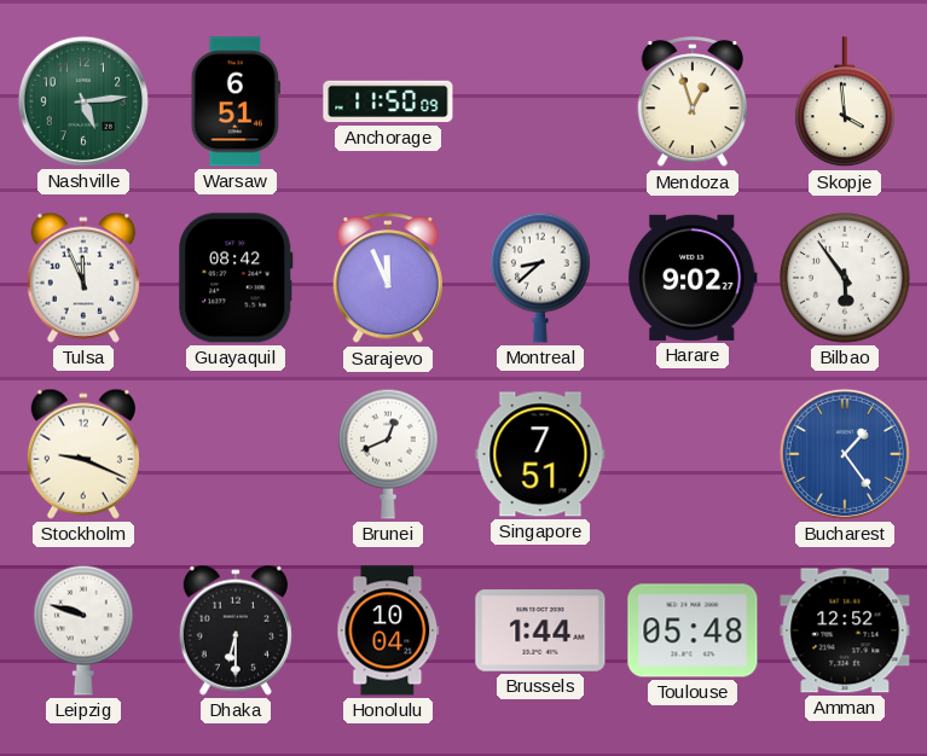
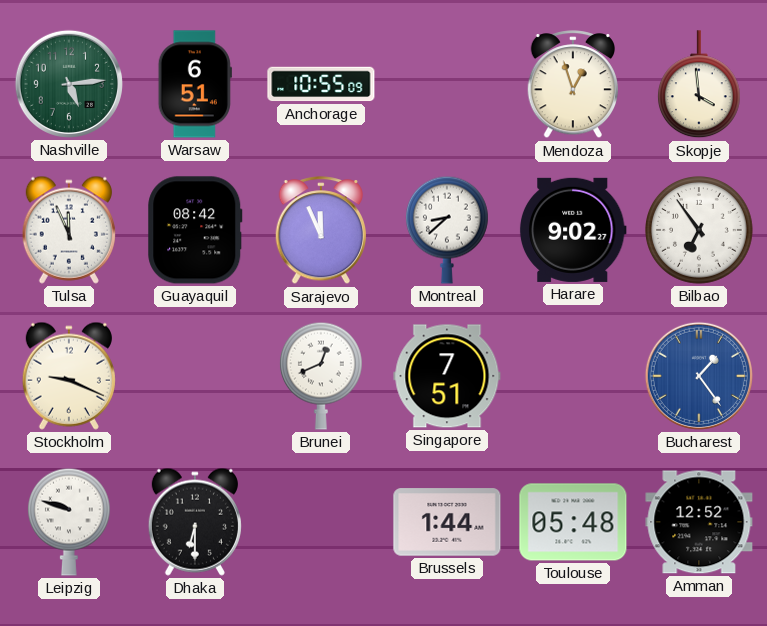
Anchorage: 11:50 -> 10:55 (321, 84)
Bilbao: 5:54 -> 6:54 (700, 231)
Honolulu: 10:04 -> none (388, 630)
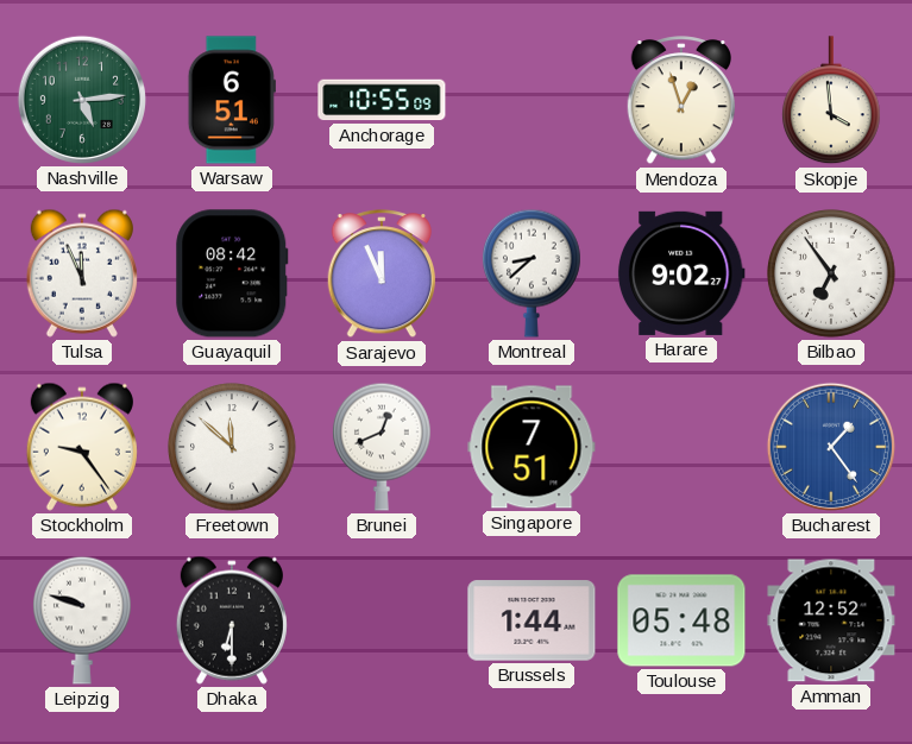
Stockholm: 9:19 -> 9:24 (82, 447)
Freetown: none -> 11:52 (233, 448)
